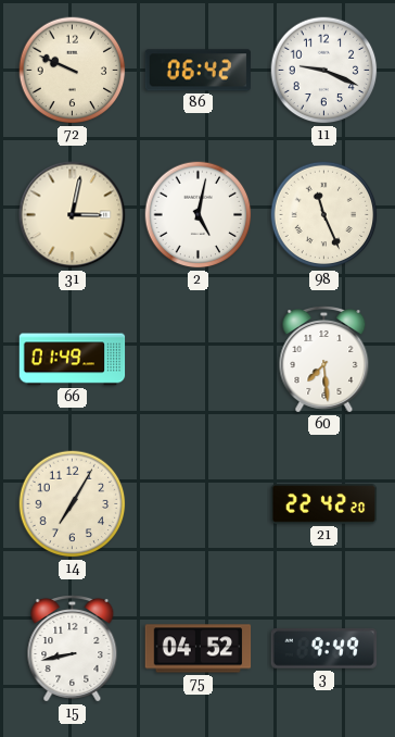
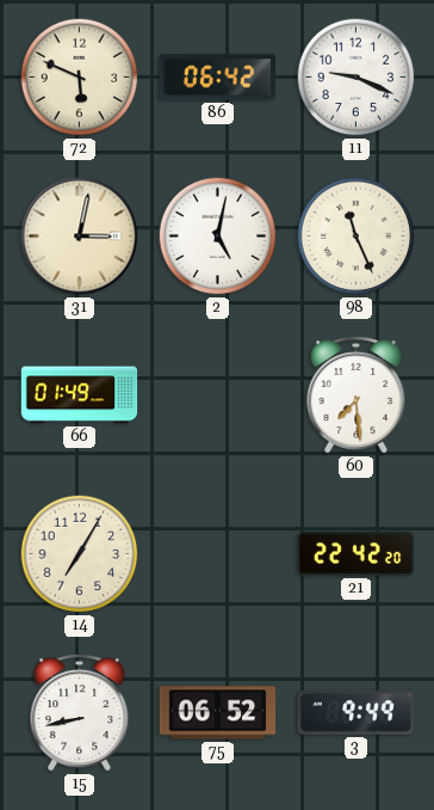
72: 9:49 -> 5:49 (80, 78)
75: 04:52 -> 06:52 (218, 713)
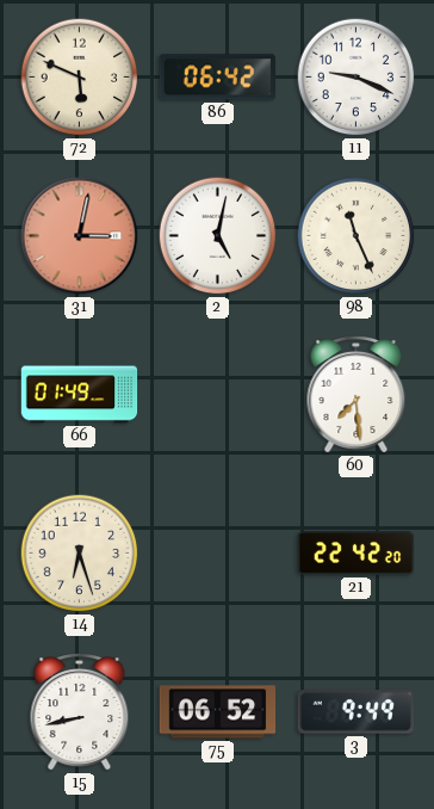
31 dial: cream -> salmon (80, 236)
14: 7:05 -> 6:27 (80, 554)
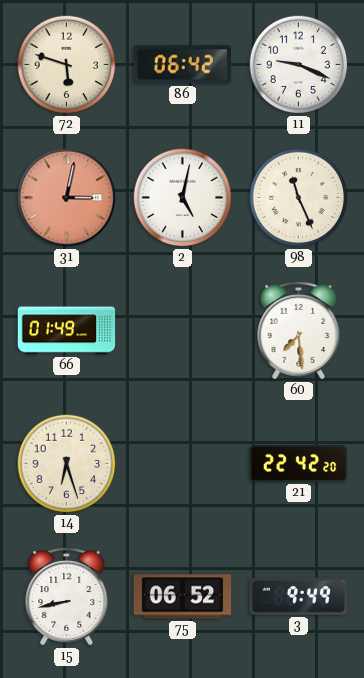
72: 5:49 -> 5:48 (67, 65)
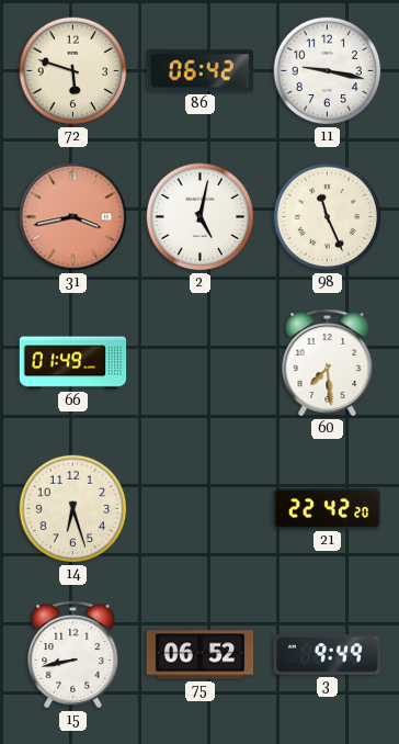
11: 9:19 -> 9:17 (328, 71)
31: 3:02 -> 3:43 (73, 217)
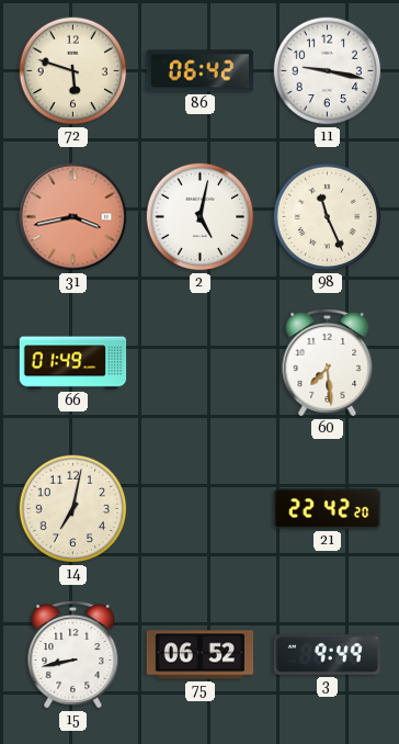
14: 6:27 -> 7:02 (73, 509)
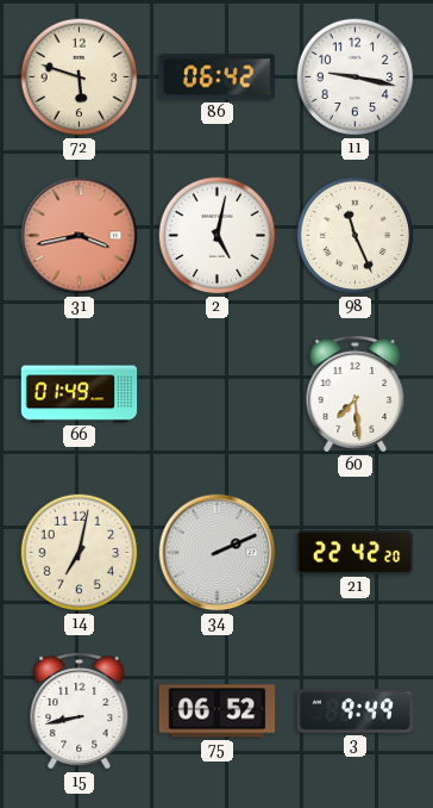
34: none -> 2:11 (218, 553)
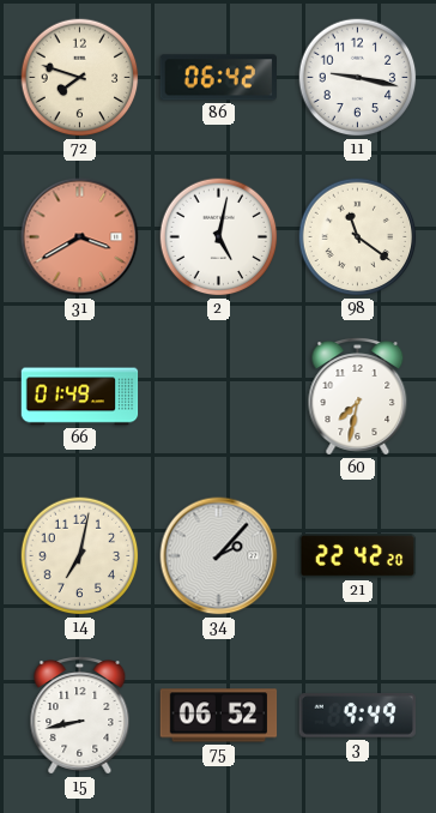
72: 5:48 -> 7:48 (80, 78)
31: 3:43 -> 3:40 (80, 237)
98: 11:26 -> 11:21 (358, 237)
60: 7:29 -> 7:32 (358, 397)
34: 2:11 -> 2:07 (219, 556)
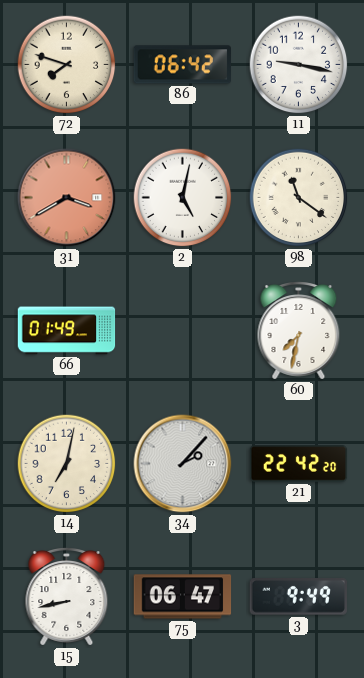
75: 06:52 -> 06:47 (183, 597)
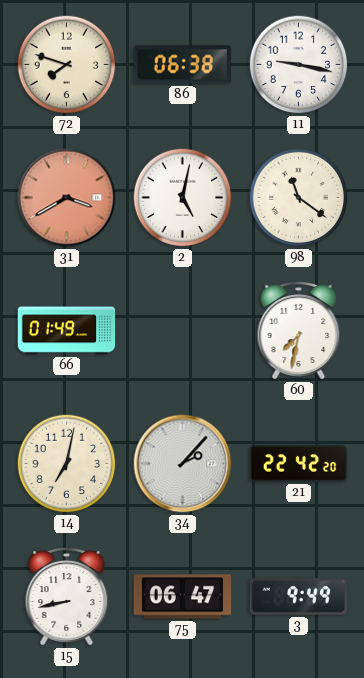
86: 06:42 -> 06:38 (182, 65)
